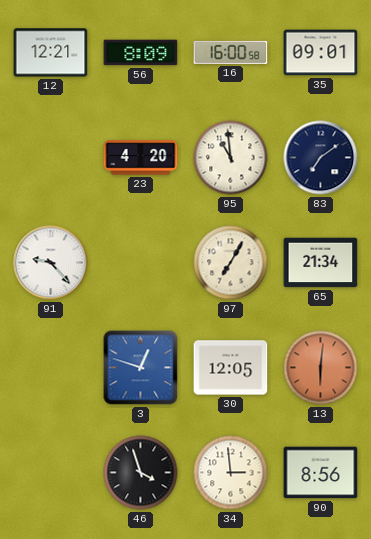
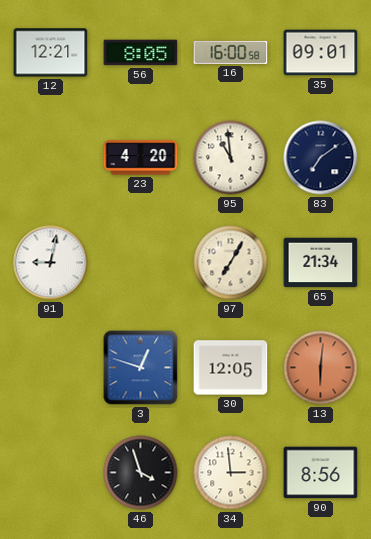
56: 8:09 -> 8:05 (141, 53)
91: 9:23 -> 9:02 (51, 263)
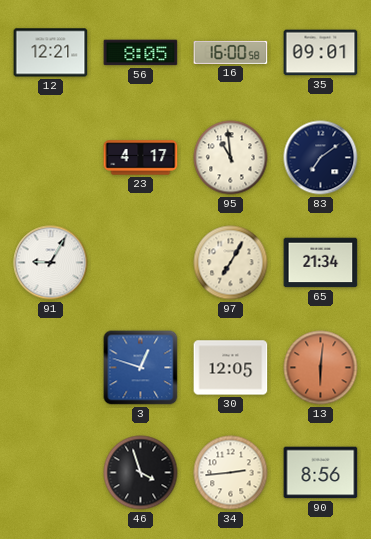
23: 4:20 -> 4:17 (141, 158)
91: 9:02 -> 9:05 (51, 263)
34: 2:59 -> 2:44 (231, 473)
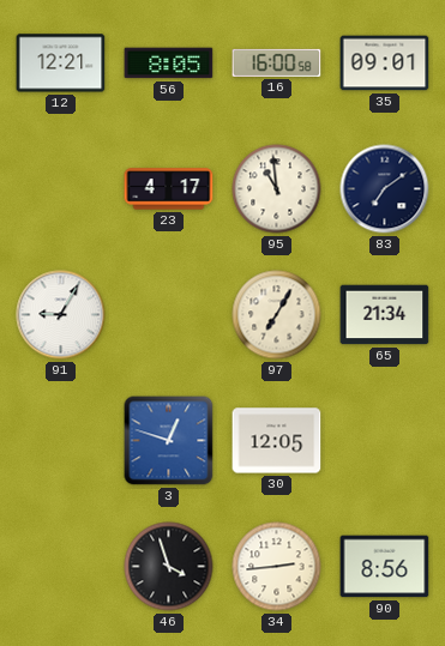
13: 6:01 -> none (321, 368)
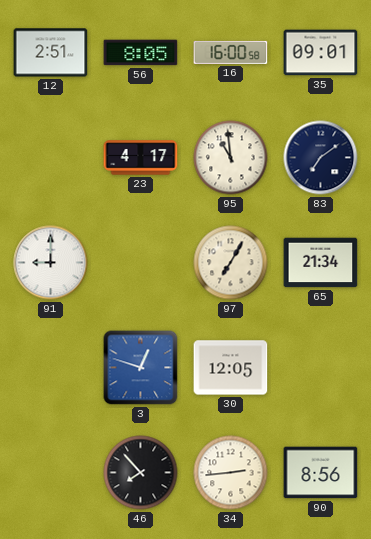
12: 12:21 -> 2:51 (51, 53)
91: 9:05 -> 9:00 (51, 263)
46: 3:57 -> 7:53 (141, 473)
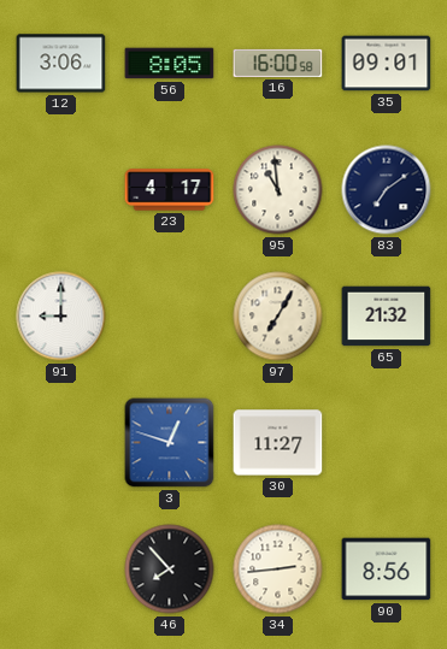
12: 2:51 -> 3:06 (61, 64)
65: 21:34 -> 21:32 (387, 317)
30: 12:05 -> 11:27 (278, 443)
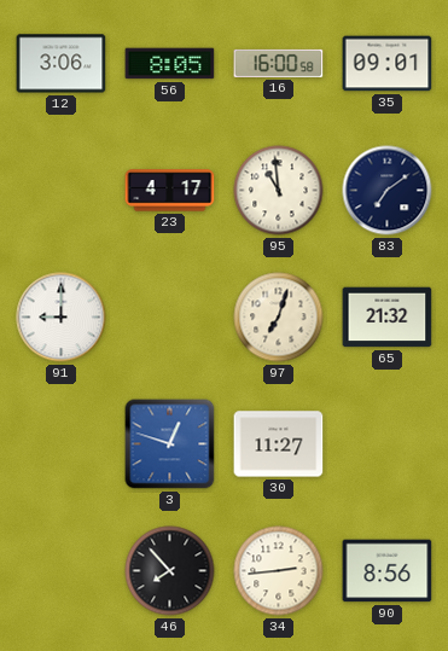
97: 7:05 -> 7:03 (279, 318)
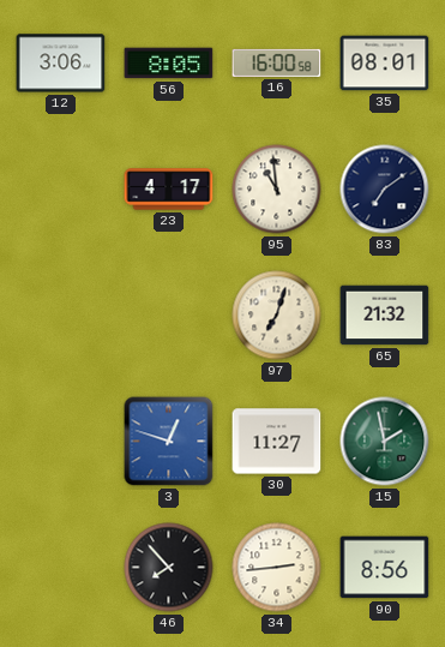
35: 09:01 -> 08:01 (385, 64)
91: 9:00 -> none (62, 318)
15: none -> 1:58 (385, 442)
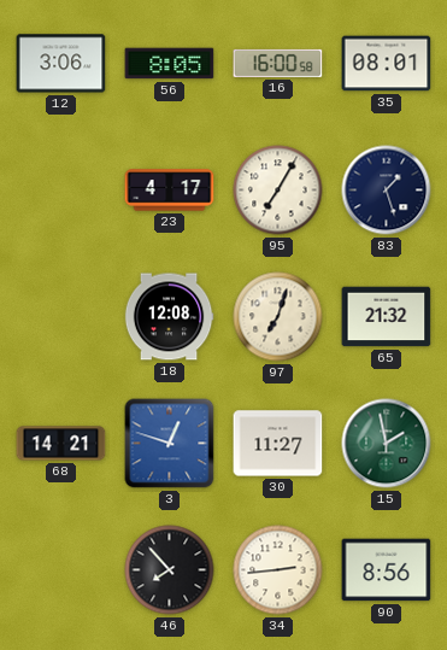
95: 10:59 -> 7:05 (278, 191)
83: 7:09 -> 1:27 (387, 191)
18: none -> 12:08 (169, 317)
68: none -> 14:21 (61, 444)
